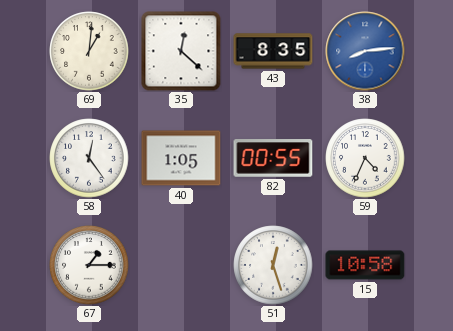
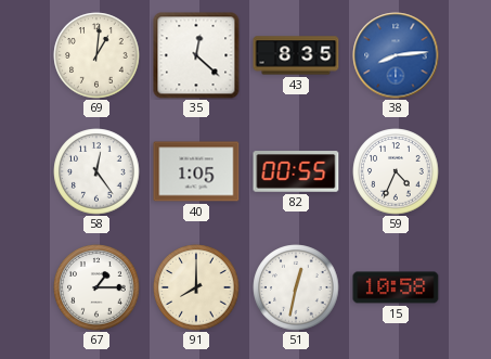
91: none -> 8:00 (196, 287)
51: 12:27 -> 12:32 (296, 287)
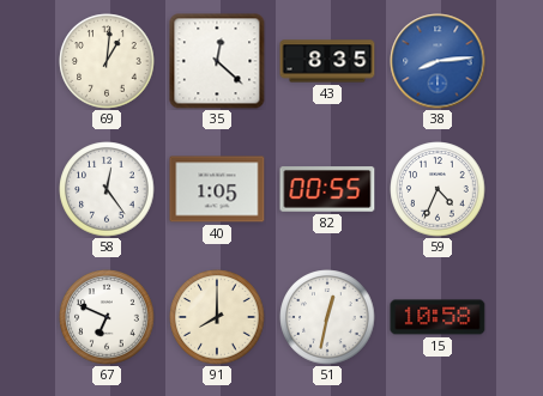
67: 1:15 -> 6:49 (107, 317)
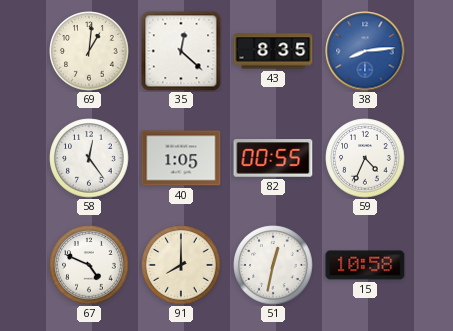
67: 6:49 -> 4:49 (89, 265)
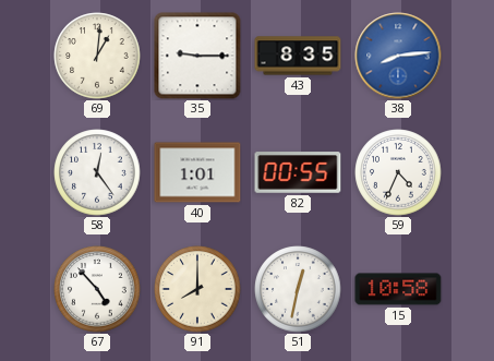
35: 12:22 -> 9:15 (197, 56)
40: 1:05 -> 1:01 (197, 172)
67: 4:49 -> 4:53 (97, 289)
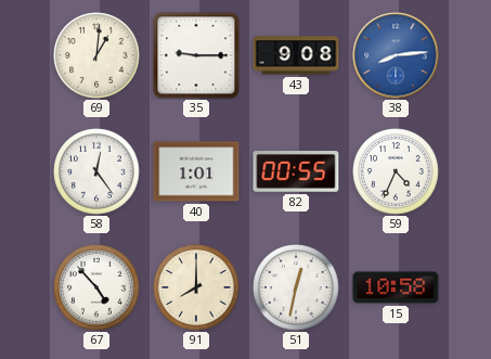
43: 8:35 -> 9:08 (296, 55)
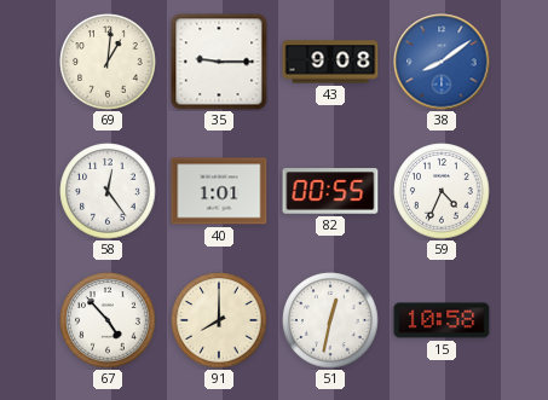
38: 8:14 -> 8:09 (442, 62)
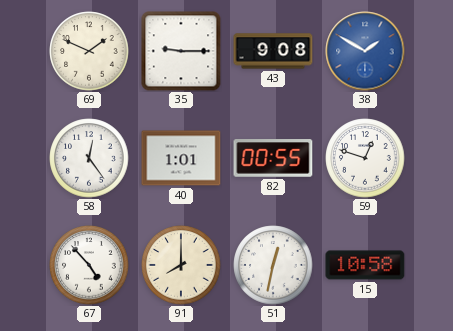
69: 1:01 -> 1:49 (89, 51)
38: 8:09 -> 1:50 (365, 51)
59: 4:34 -> 12:48 (365, 158)
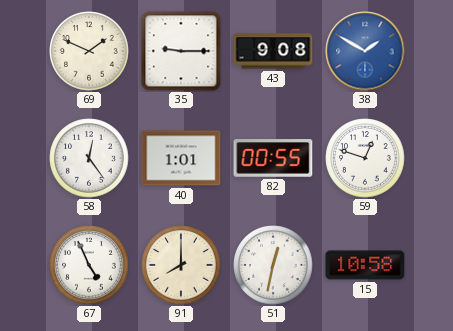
67: 4:53 -> 4:56 (89, 265)
